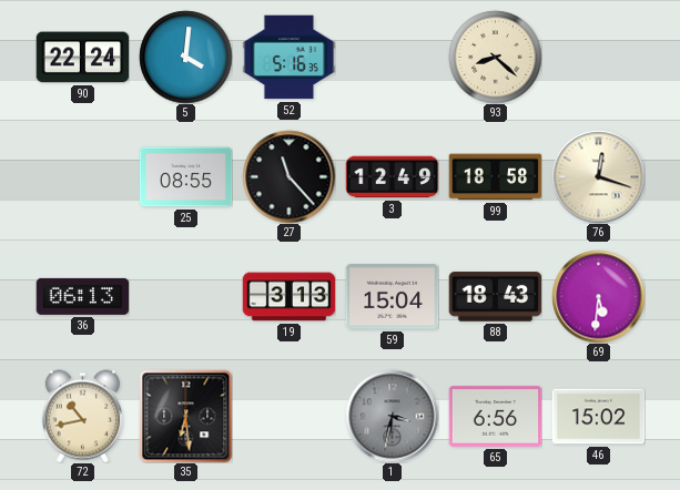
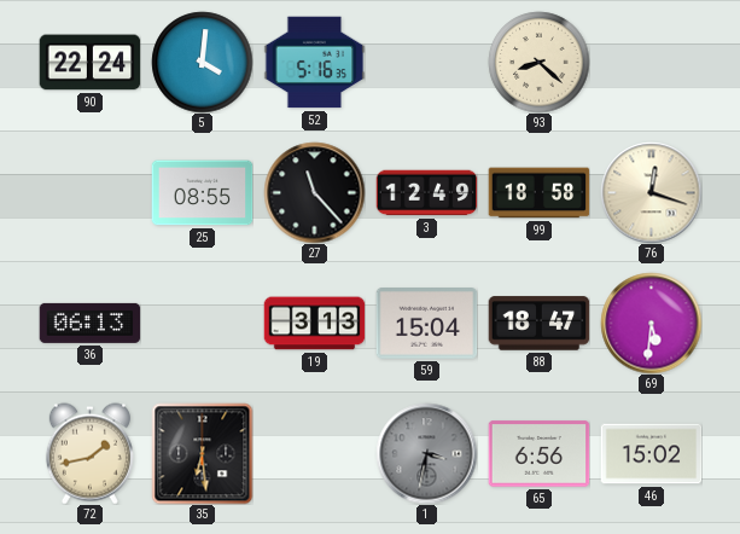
88: 18:43 -> 18:47 (538, 324)
72: 10:43 -> 1:43 (89, 453)
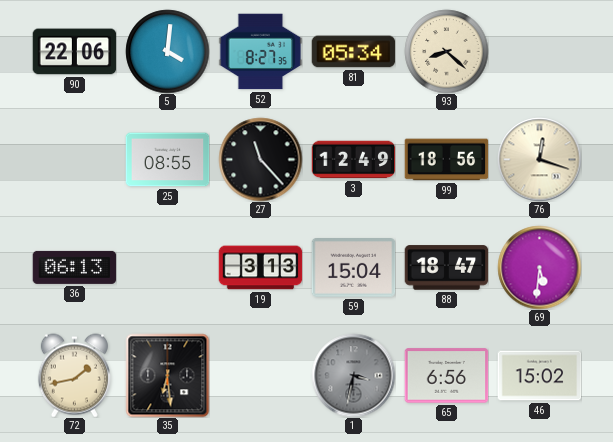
90: 22:24 -> 22:06 (74, 52)
52: 5:16 -> 8:27 (260, 52)
81: none -> 05:34 (353, 52)
99: 18:58 -> 18:56 (446, 160)
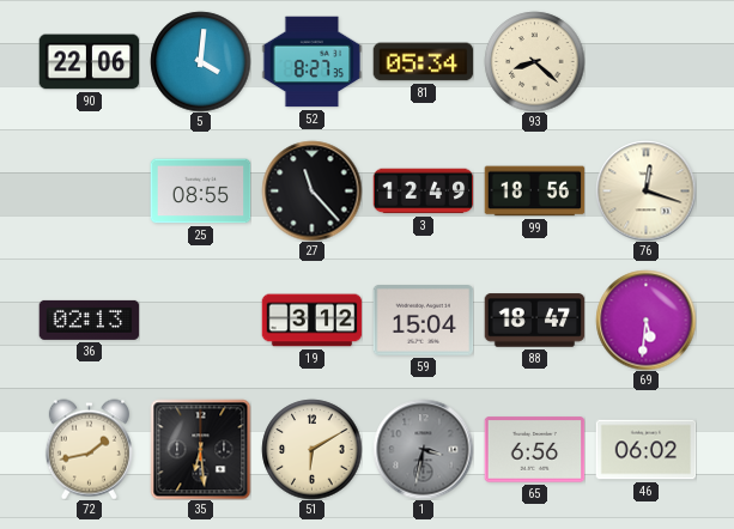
36: 06:13 -> 02:13 (89, 320)
19: 3:13 -> 3:12 (311, 321)
51: none -> 6:10 (311, 449)
46: 15:02 -> 06:02 (645, 450)
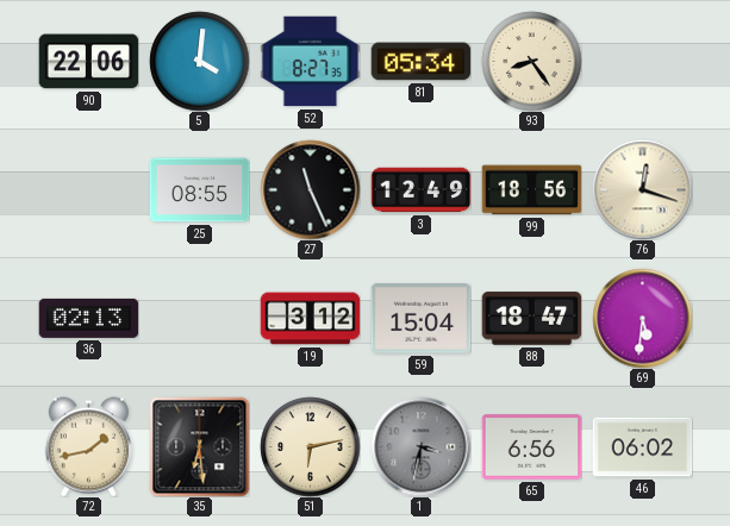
93: 8:22 -> 8:24 (531, 61)
27: 11:23 -> 11:26 (310, 189)
51: 6:10 -> 6:13 (310, 446)
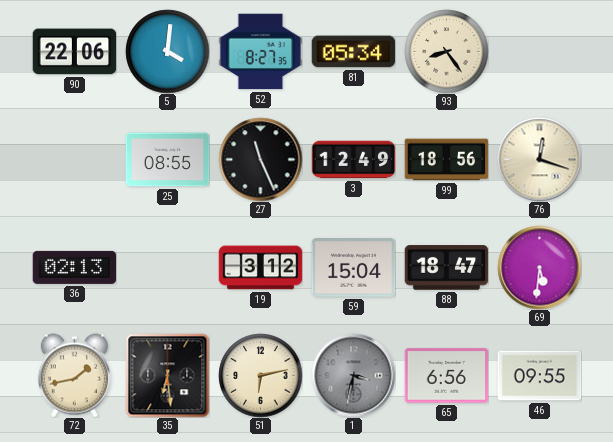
46: 06:02 -> 09:55 (539, 376)
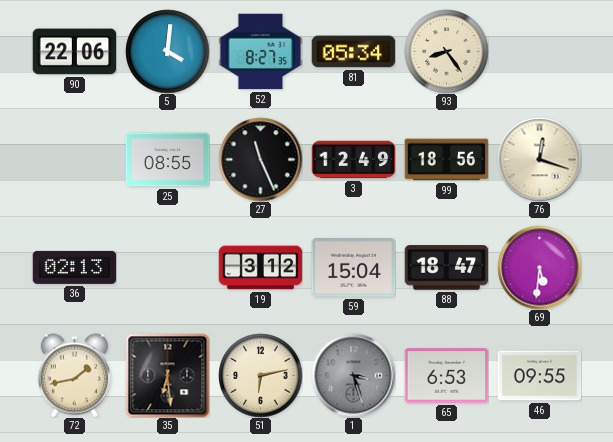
1: 3:32 -> 3:27 (353, 375)
65: 6:56 -> 6:53 (446, 376)
